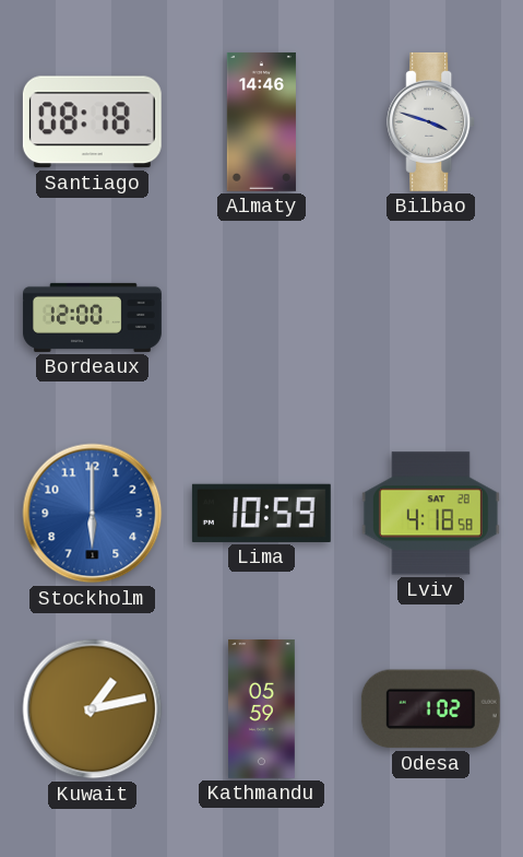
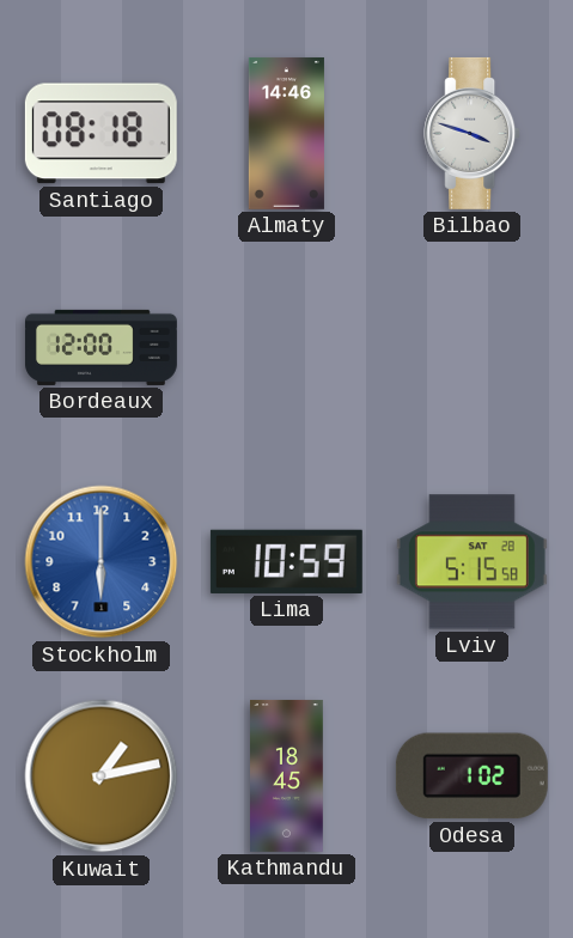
Lviv: 4:18 -> 5:15 (471, 562)
Kathmandu: 05:59 -> 18:45 (287, 775)
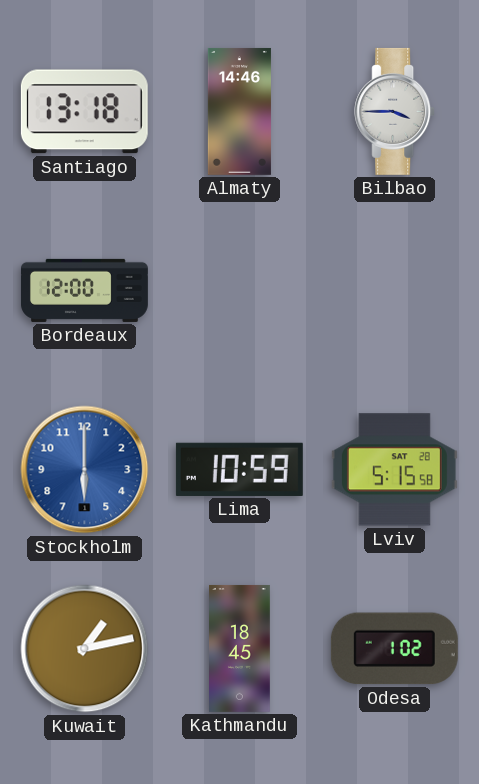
Santiago: 08:18 -> 13:18 (84, 112)
Bilbao: 3:48 -> 3:45 (395, 111)
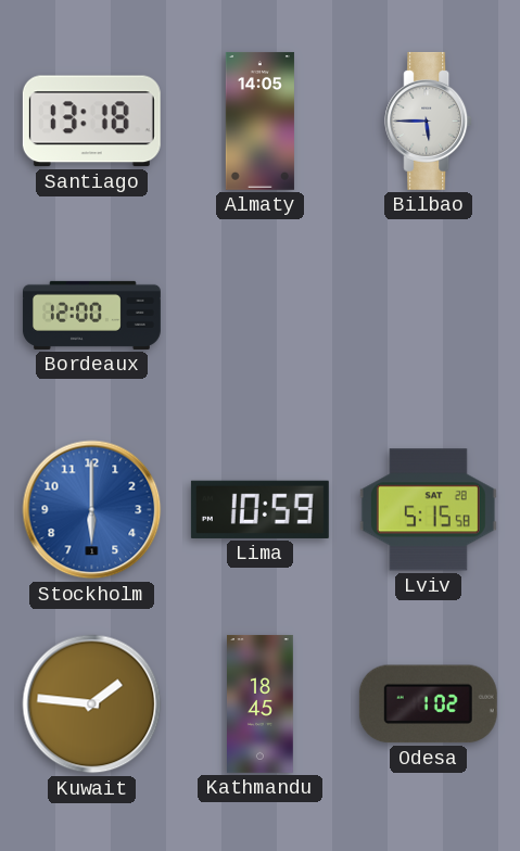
Almaty: 14:46 -> 14:05 (259, 120)
Bilbao: 3:45 -> 5:45 (429, 120)
Kuwait: 1:13 -> 1:46 (92, 704)
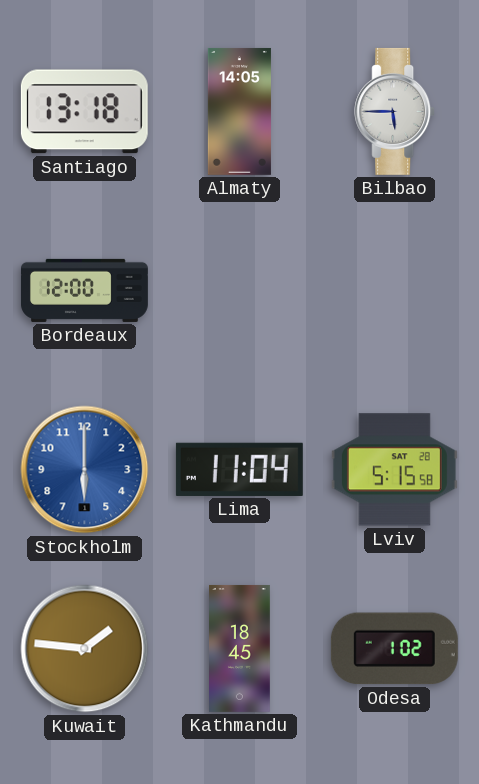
Lima: 10:59 -> 11:04 (239, 469)
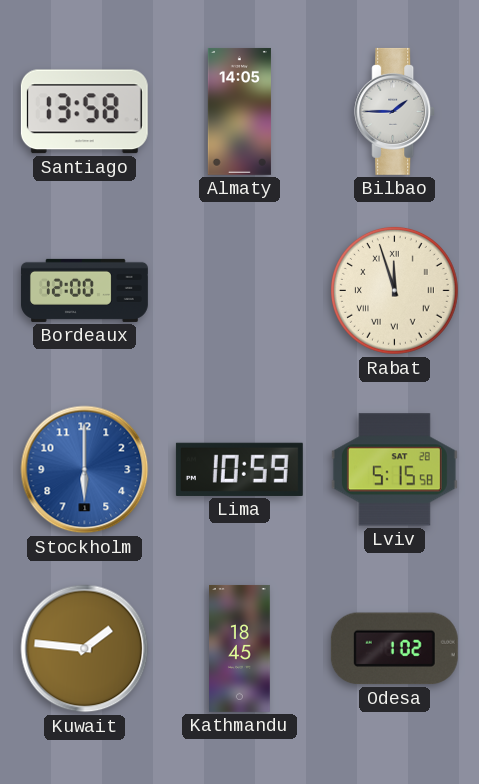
Santiago: 13:18 -> 13:58 (84, 112)
Bilbao: 5:45 -> 1:45 (395, 111)
Rabat: none -> 11:57 (395, 291)
Lima: 11:04 -> 10:59 (239, 469)
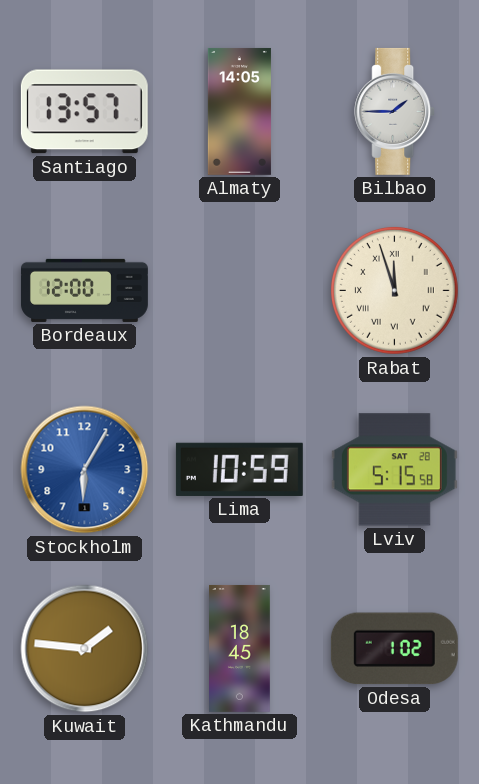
Santiago: 13:58 -> 13:57 (84, 112)
Stockholm: 6:00 -> 6:05 (85, 470)
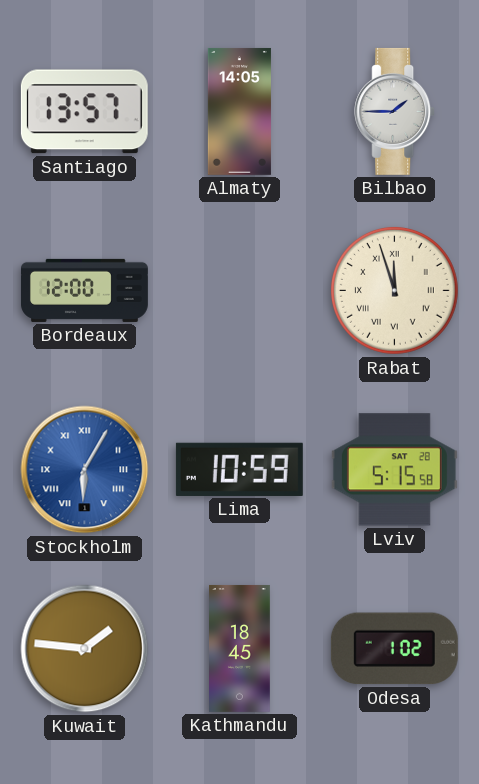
Stockholm numerals: Arabic -> Roman (85, 470)
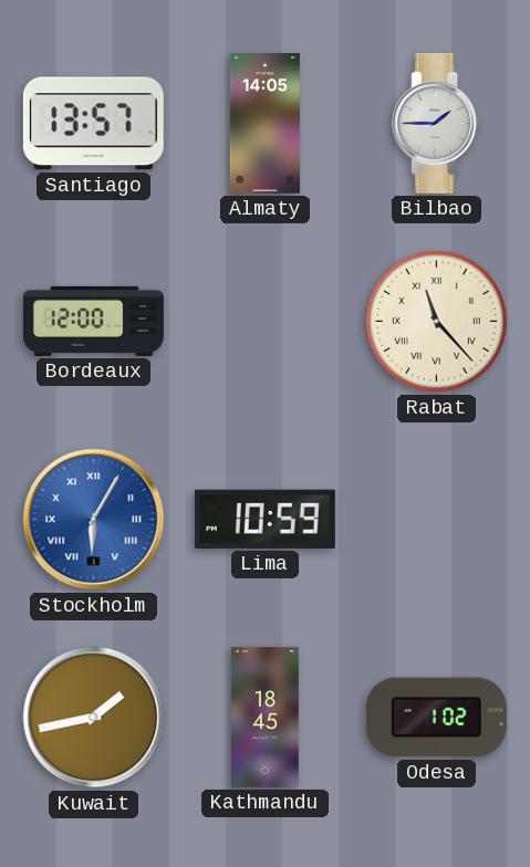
Rabat: 11:57 -> 11:23 (437, 322)
Lviv: 5:15 -> none (394, 470)
Kuwait: 1:46 -> 1:43 (94, 718)
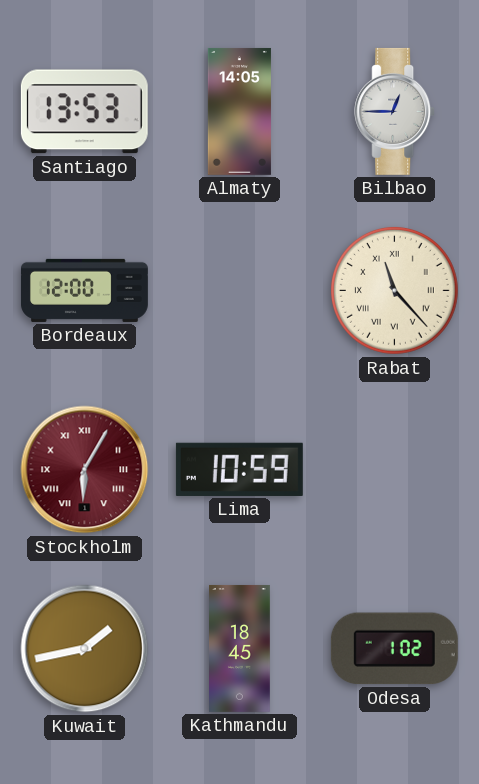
Santiago: 13:57 -> 13:53 (84, 112)
Bilbao: 1:45 -> 12:45 (395, 111)
Stockholm dial: blue -> burgundy (85, 470)
